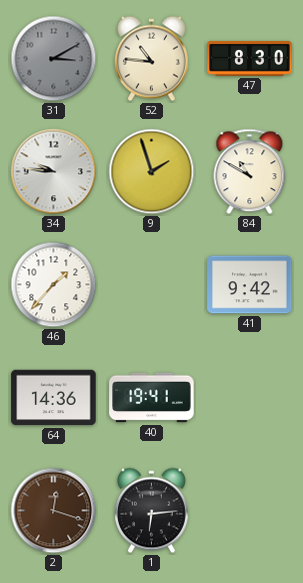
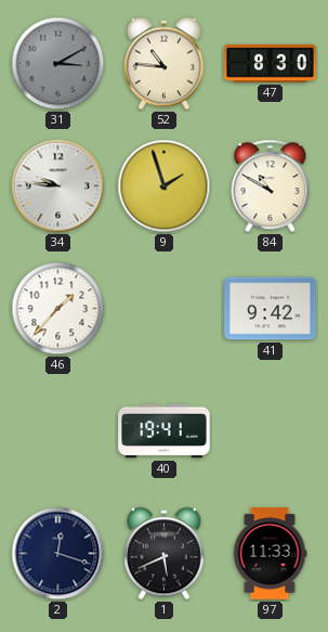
64: 14:36 -> none (54, 398)
2 dial: brown -> navy (58, 554)
1: 6:14 -> 5:41 (163, 554)
97: none -> 11:33 (270, 554)
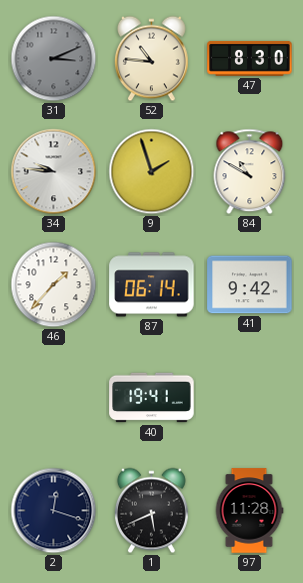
31: 3:10 -> 3:11 (54, 59)
87: none -> 06:14 (152, 285)
97: 11:33 -> 11:28 (249, 511)
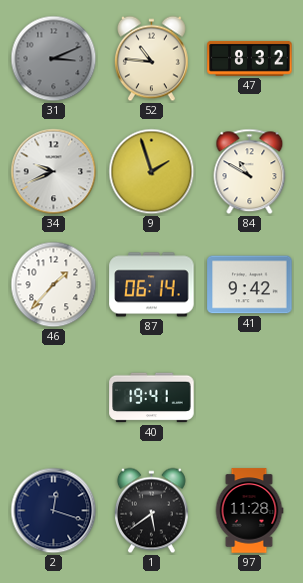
47: 8:30 -> 8:32 (250, 58)
34: 9:46 -> 9:41 (54, 172)
1: 5:41 -> 5:39 (151, 511)
